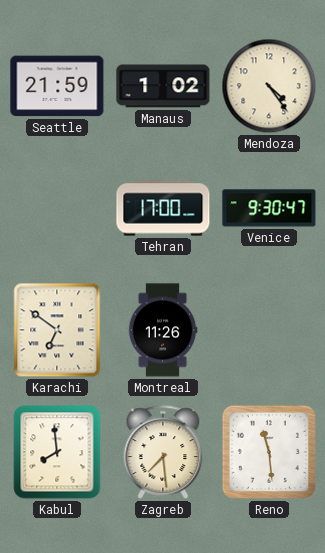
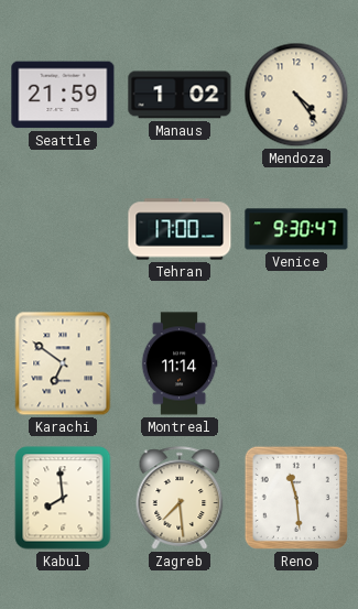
Montreal: 11:26 -> 11:14 (180, 363)
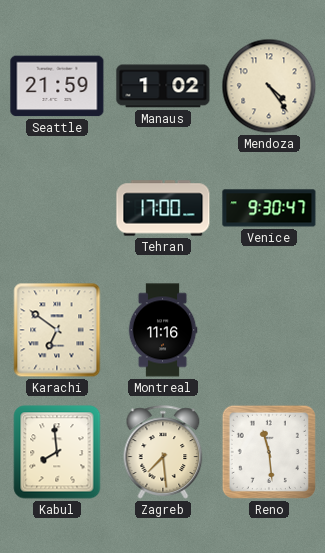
Montreal: 11:14 -> 11:16 (163, 330)
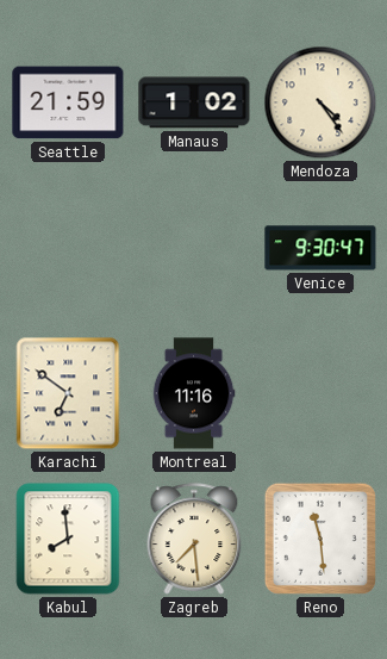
Tehran: 17:00 -> none (163, 208)
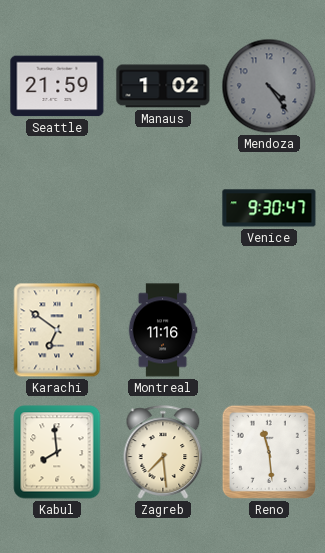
Mendoza dial: cream -> grey (269, 86)
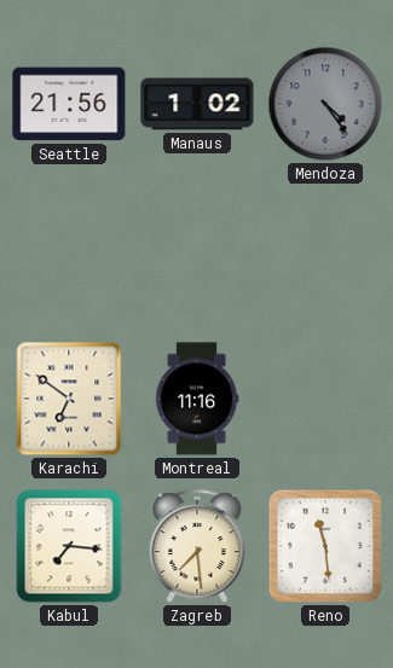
Seattle: 21:59 -> 21:56 (69, 104)
Venice: 9:30 -> none (269, 208)
Kabul: 7:59 -> 7:16 (69, 546)
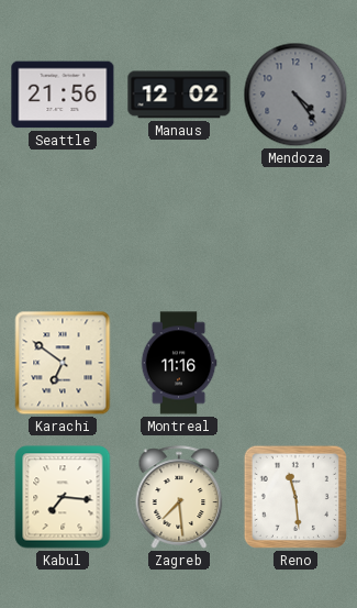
Manaus: 1:02 -> 12:02 (179, 95)
